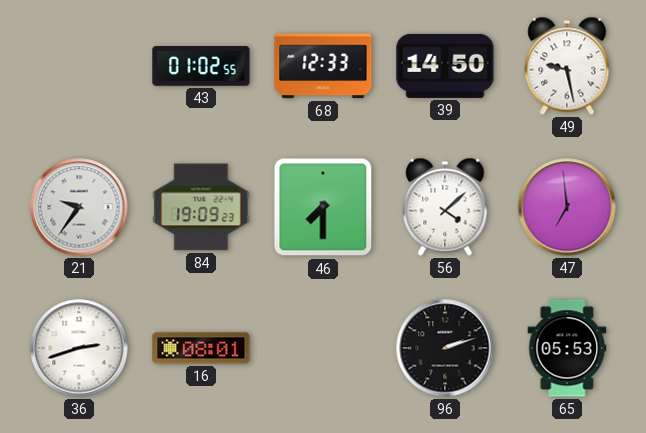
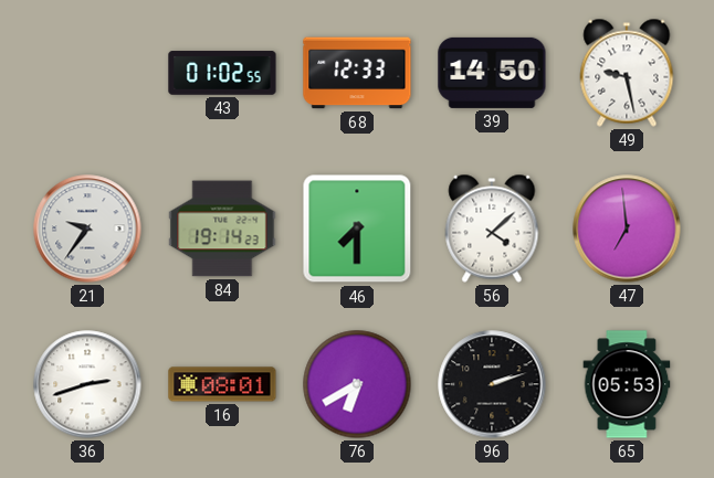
84: 19:09 -> 19:14 (222, 229)
76: none -> 6:40 (357, 384)
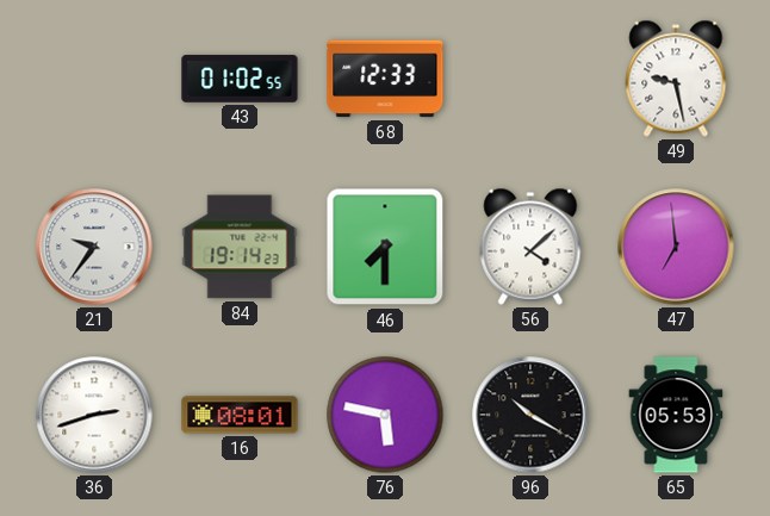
39: 14:50 -> none (492, 73)
76: 6:40 -> 5:47 (385, 415)
96: 2:12 -> 10:20 (530, 415)
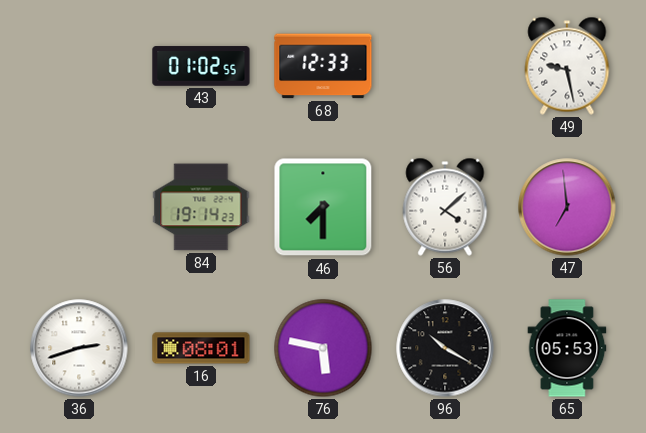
21: 9:36 -> none (94, 247)
